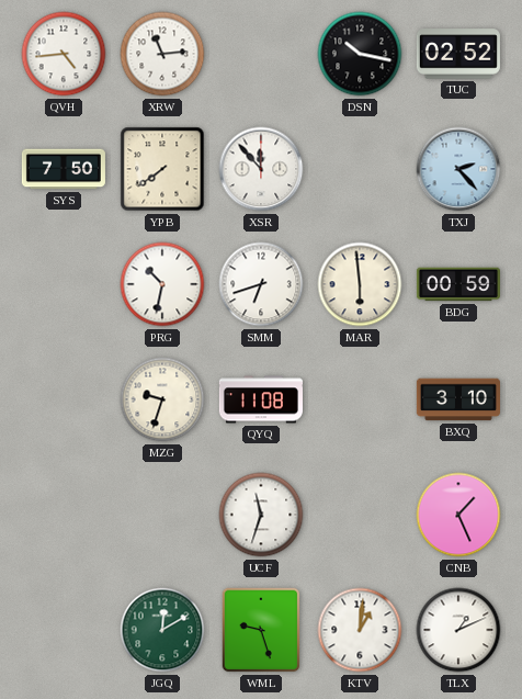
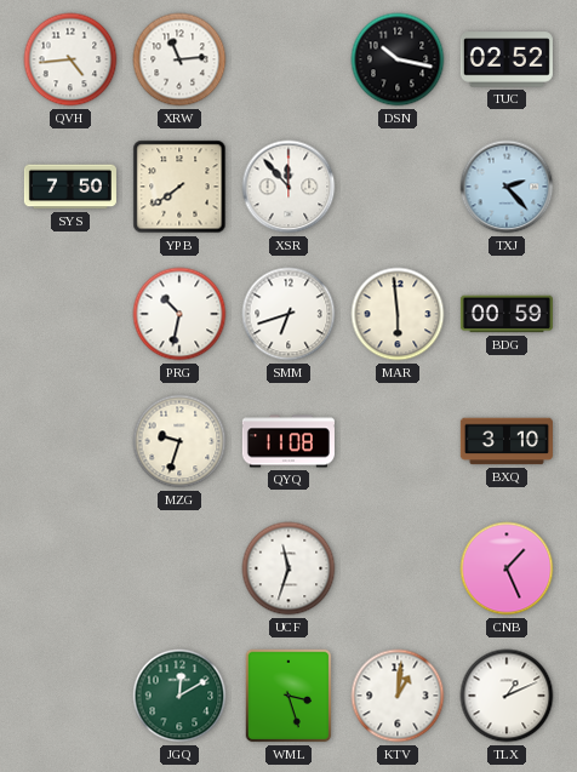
WML: 9:27 -> 3:27 (288, 696)
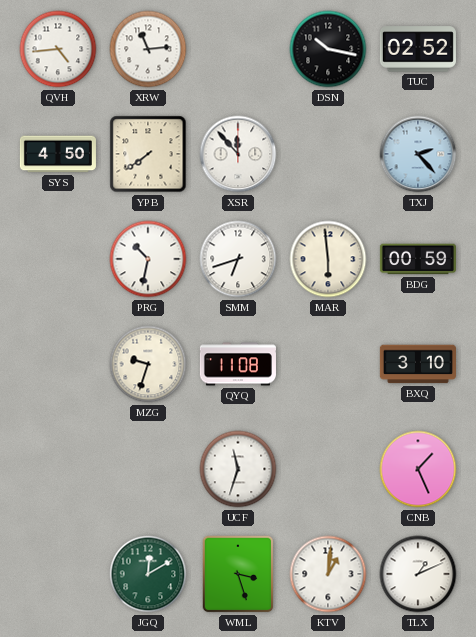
SYS: 7:50 -> 4:50 (58, 154)
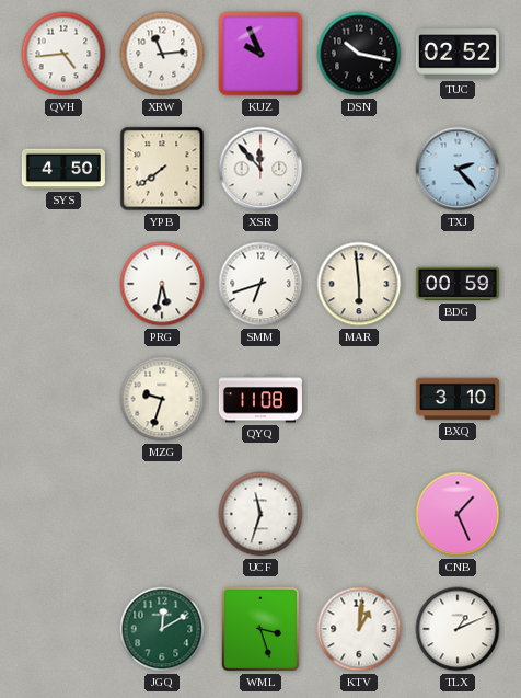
KUZ: none -> 9:56 (260, 54)
PRG: 10:32 -> 5:32 (162, 284)
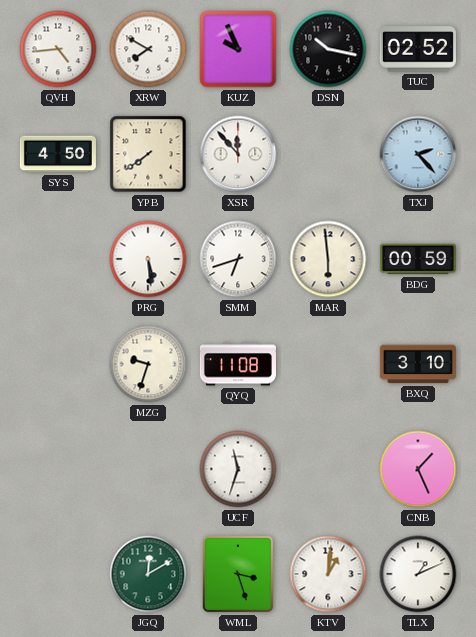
XRW: 11:14 -> 7:50 (148, 49)
PRG: 5:32 -> 5:29 (148, 259)
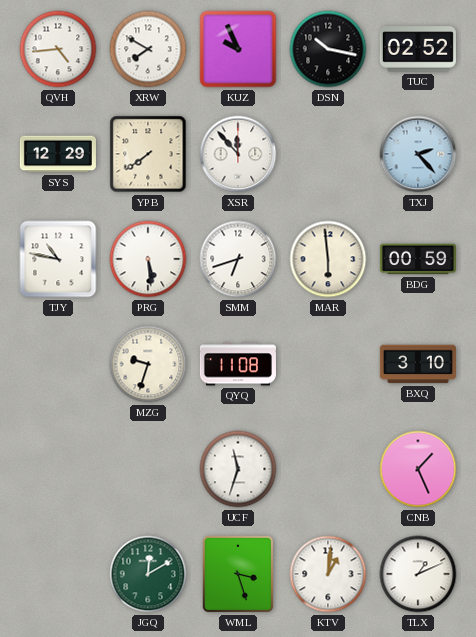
SYS: 4:50 -> 12:29 (58, 154)
TJY: none -> 10:47 (58, 259)
